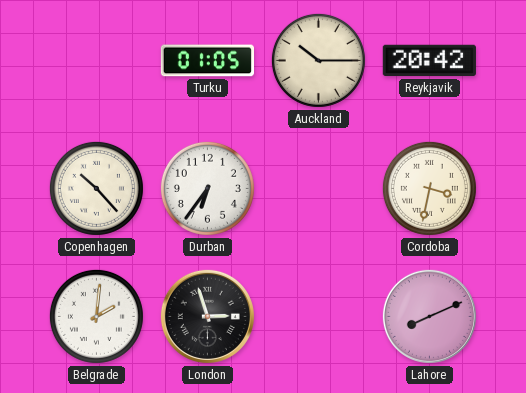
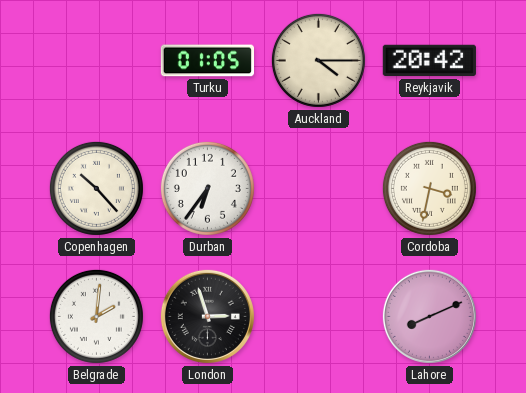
Auckland: 10:15 -> 4:15 (318, 60)
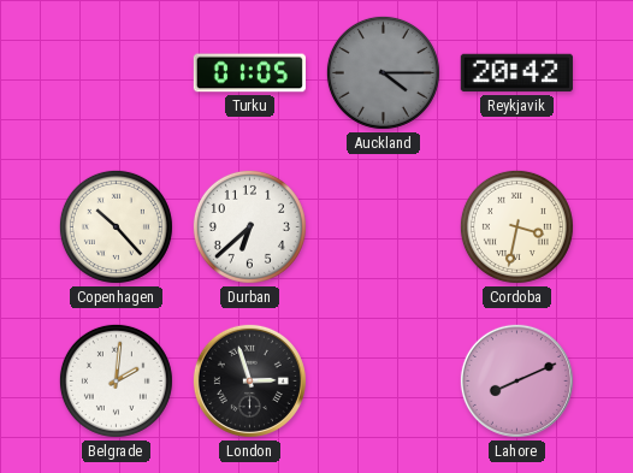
Auckland dial: cream -> grey (383, 72)
Durban: 6:36 -> 6:38 (249, 226)
